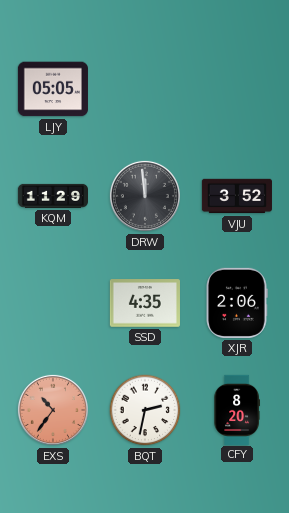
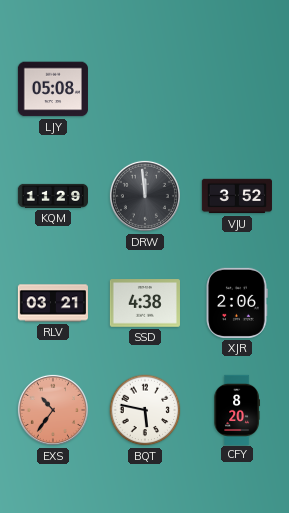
LJY: 05:05 -> 05:08 (53, 89)
RLV: none -> 03:21 (53, 303)
SSD: 4:35 -> 4:38 (145, 303)
BQT: 2:32 -> 5:47 (145, 410)
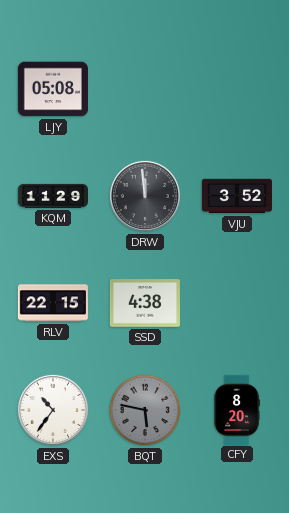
RLV: 03:21 -> 22:15 (53, 303)
XJR: 2:06 -> none (237, 303)
EXS dial: salmon -> white (53, 410)
BQT dial: white -> grey (145, 410)
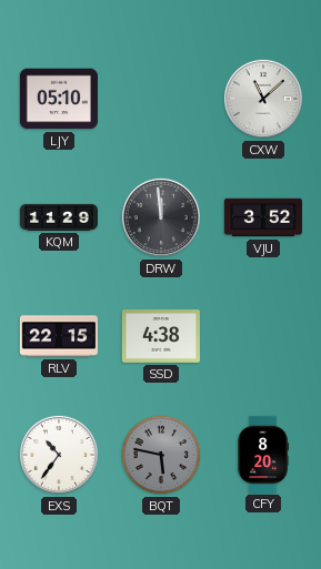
LJY: 05:08 -> 05:10 (59, 99)
CXW: none -> 11:08 (263, 99)
